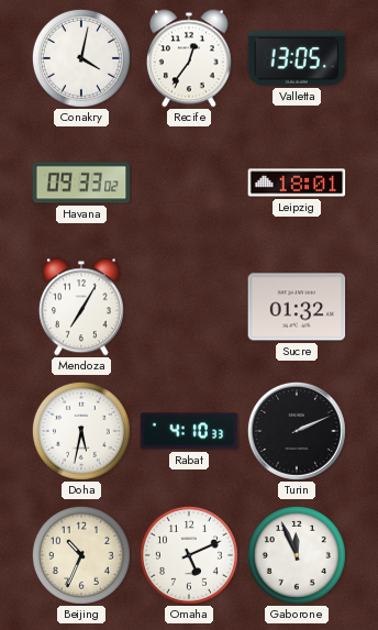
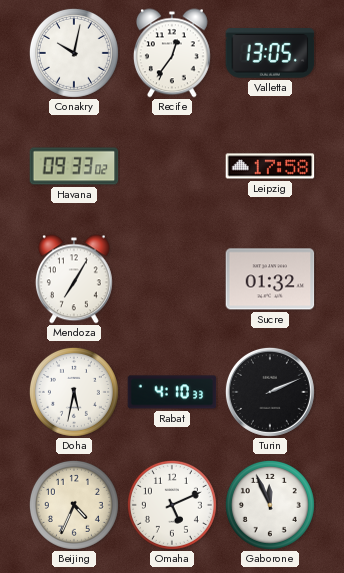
Conakry: 4:02 -> 10:02 (74, 53)
Leipzig: 18:01 -> 17:58 (270, 166)
Beijing: 10:34 -> 4:34 (74, 505)
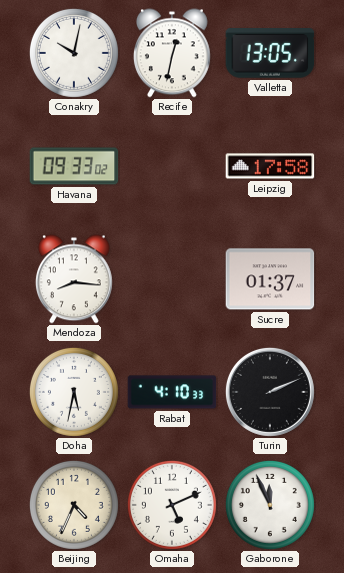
Recife: 12:36 -> 12:32 (172, 53)
Mendoza: 7:05 -> 8:16 (74, 279)
Sucre: 01:32 -> 01:37 (270, 279)
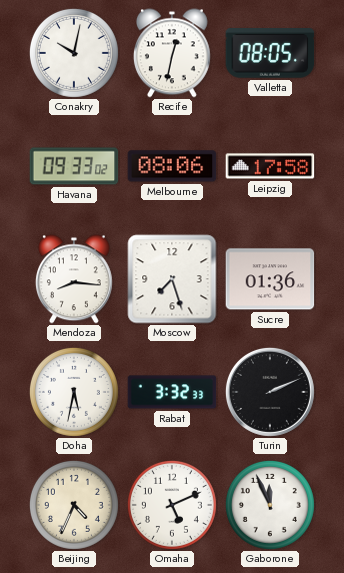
Valletta: 13:05 -> 08:05 (270, 53)
Melbourne: none -> 08:06 (172, 166)
Moscow: none -> 7:27 (172, 279)
Sucre: 01:37 -> 01:36 (270, 279)
Rabat: 4:10 -> 3:32 (172, 392)
